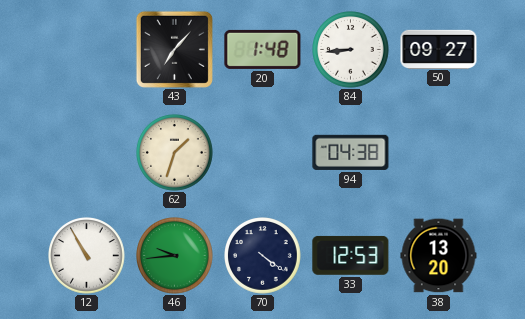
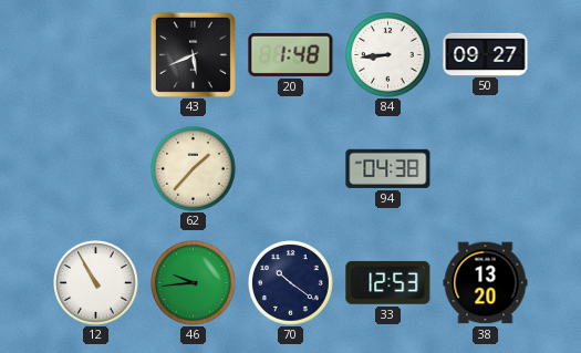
43: 7:07 -> 5:41 (193, 54)
62: 1:33 -> 1:37 (194, 169)
70: 4:21 -> 10:21 (291, 283)
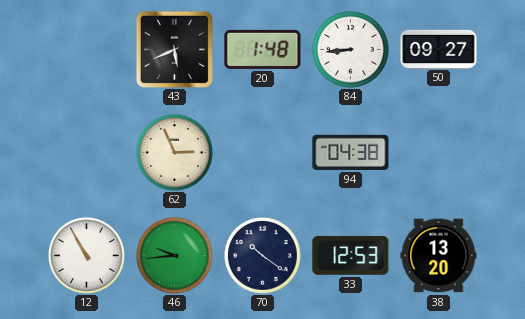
62: 1:37 -> 2:56 (175, 153)
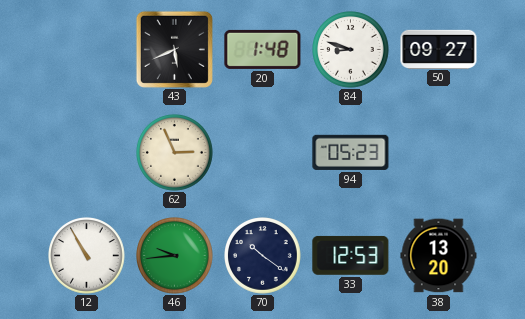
84: 8:44 -> 8:48 (351, 50)
94: 04:38 -> 05:23 (351, 152)
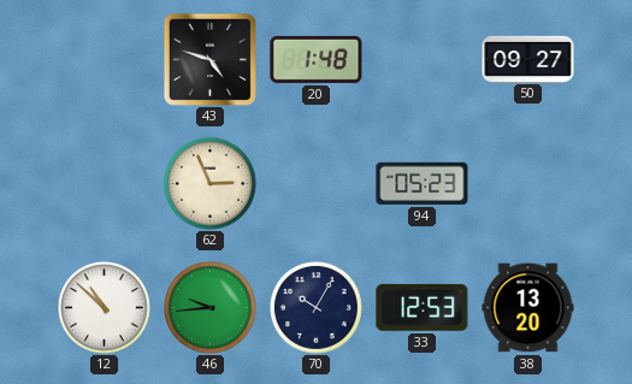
43: 5:41 -> 4:48 (209, 59)
84: 8:48 -> none (351, 50)
12: 10:55 -> 10:52 (105, 308)
70: 10:21 -> 10:05 (317, 308)
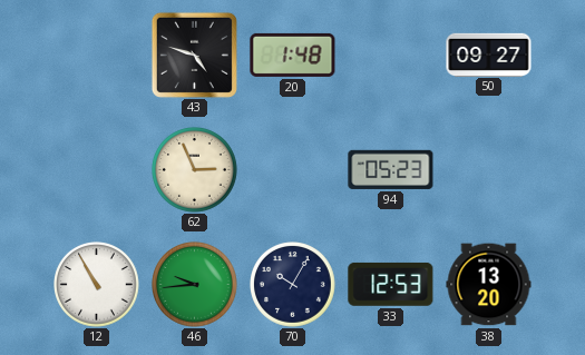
12: 10:52 -> 10:55 (97, 285)
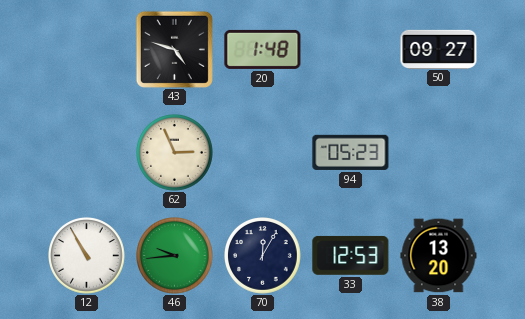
70: 10:05 -> 12:05 (263, 256)
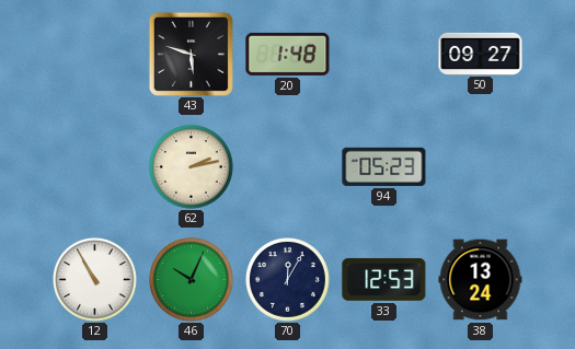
43: 4:48 -> 5:48 (191, 54)
62: 2:56 -> 2:13 (192, 167)
46: 9:44 -> 10:04 (192, 280)
38: 13:20 -> 13:24 (481, 280)
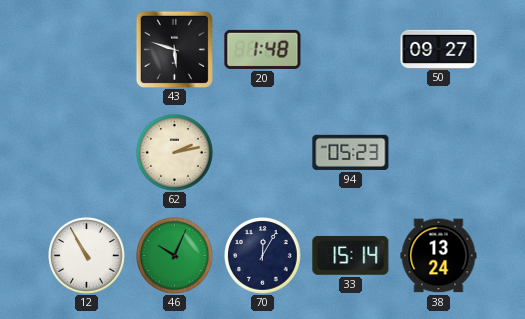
33: 12:53 -> 15:14 (351, 255)
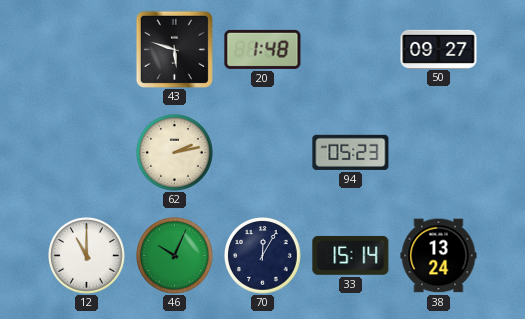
12: 10:55 -> 11:00 (87, 256)
